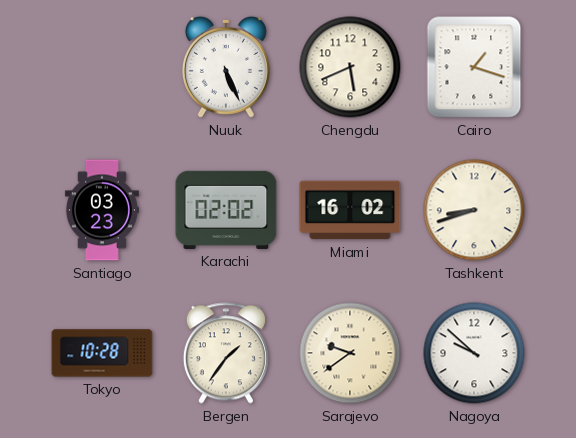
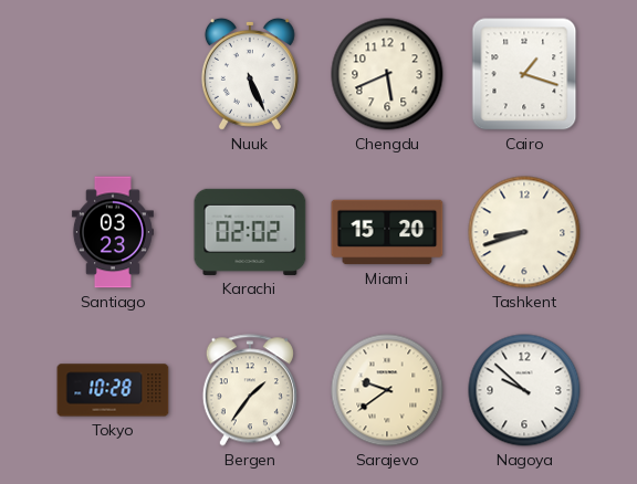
Miami: 16:02 -> 15:20 (387, 232)
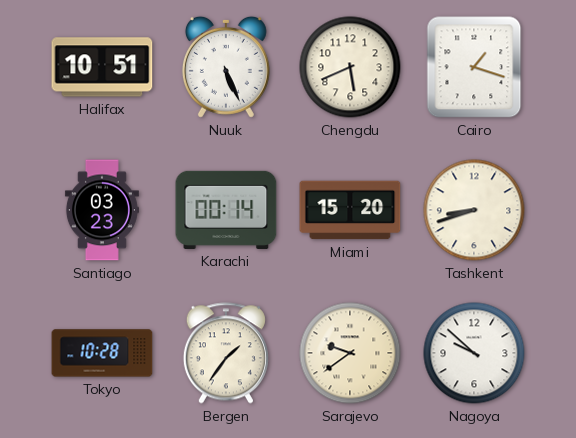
Halifax: none -> 10:51 (102, 67)
Karachi: 02:02 -> 00:14 (226, 210)
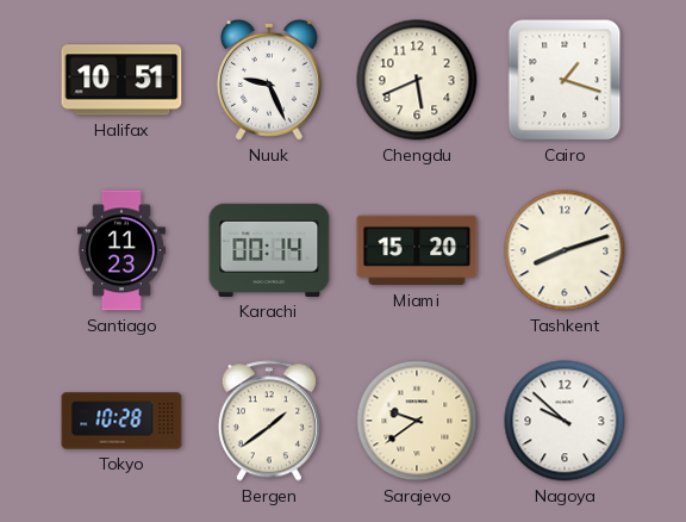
Nuuk: 5:26 -> 9:26 (269, 80)
Santiago: 03:23 -> 11:23 (121, 250)
Tashkent: 8:42 -> 8:12 (565, 250)
Bergen: 1:36 -> 1:39 (269, 421)
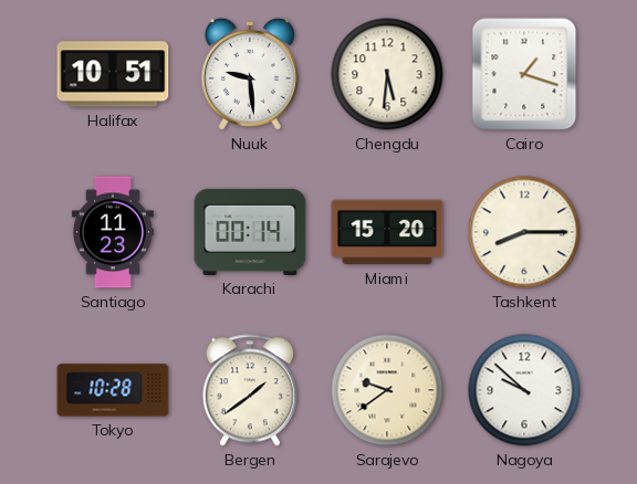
Nuuk: 9:26 -> 9:29 (250, 74)
Chengdu: 5:41 -> 5:31 (387, 74)
Tashkent: 8:12 -> 8:15 (524, 232)
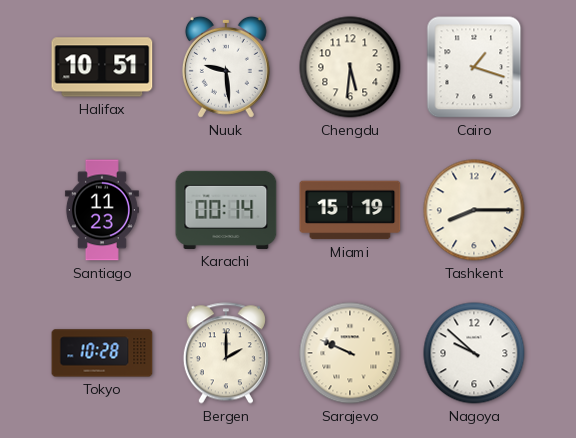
Miami: 15:20 -> 15:19 (350, 210)
Bergen: 1:39 -> 2:00 (226, 353)
Sarajevo: 9:39 -> 9:49 (350, 353)
